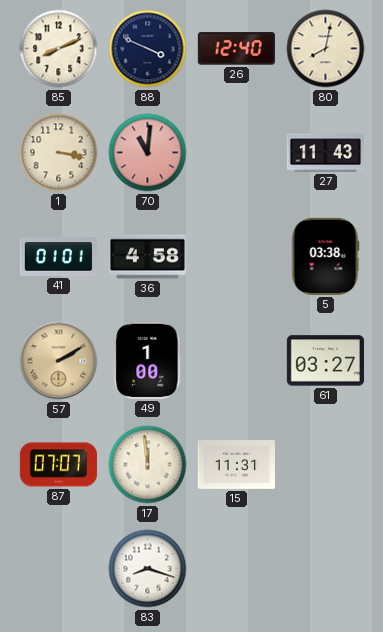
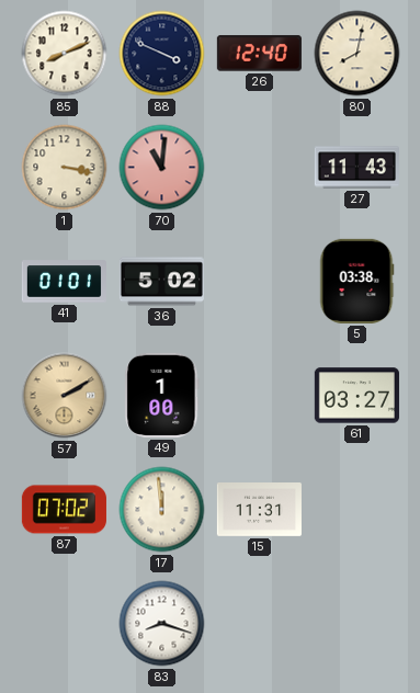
36: 4:58 -> 5:02 (161, 282)
87: 07:07 -> 07:02 (64, 510)
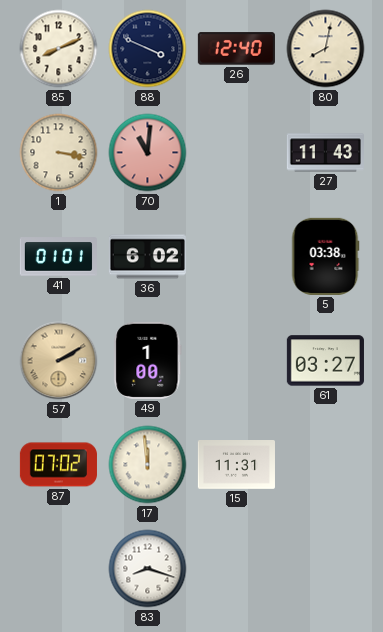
36: 5:02 -> 6:02 (147, 257)
